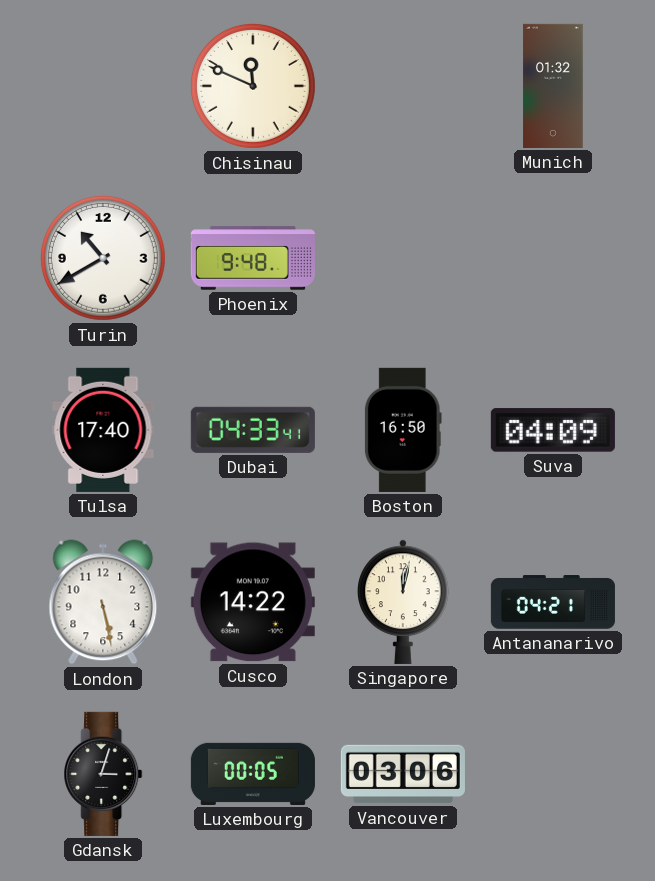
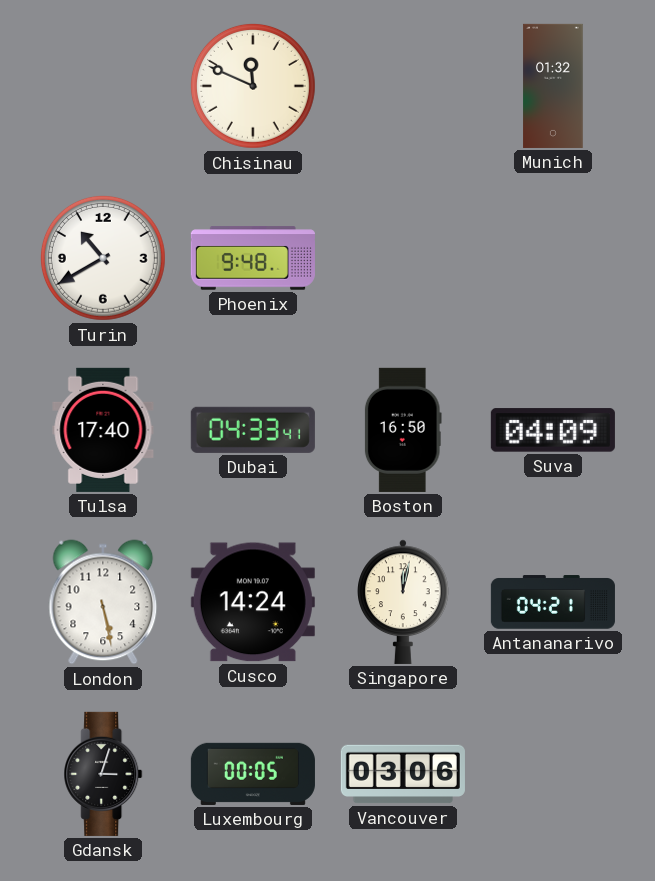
Cusco: 14:22 -> 14:24 (253, 602)
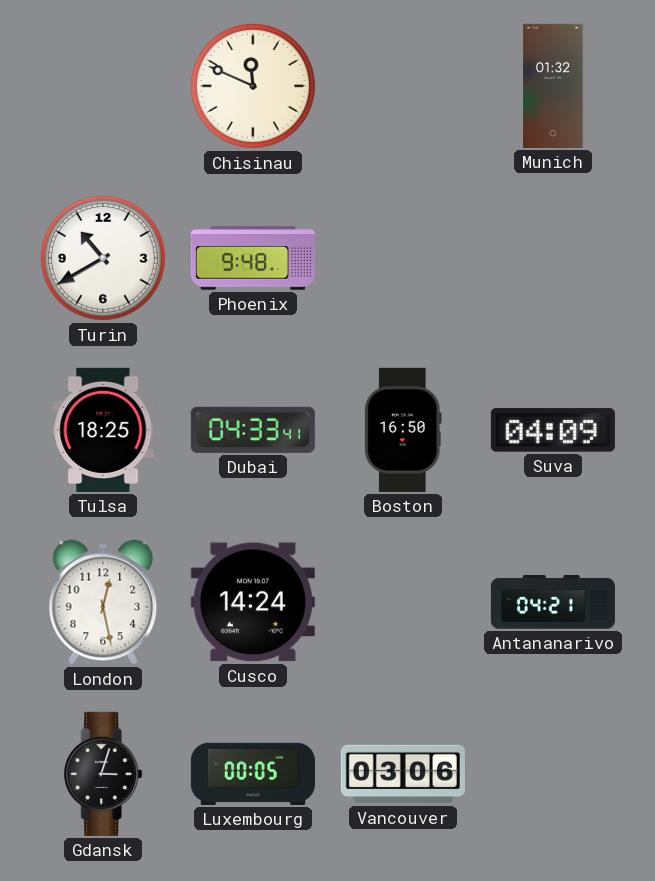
Tulsa: 17:40 -> 18:25 (103, 430)
London: 5:28 -> 12:28 (103, 602)
Singapore: 12:02 -> none (403, 602)
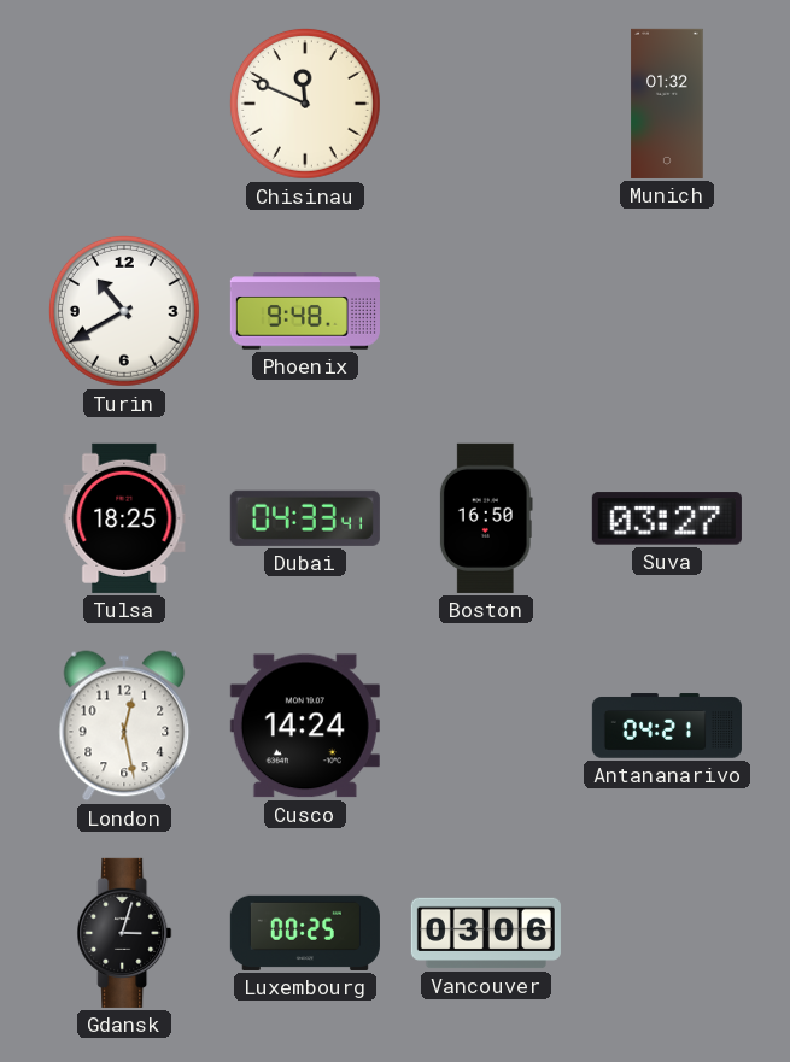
Suva: 04:09 -> 03:27 (667, 518)
Luxembourg: 00:05 -> 00:25 (305, 933)
